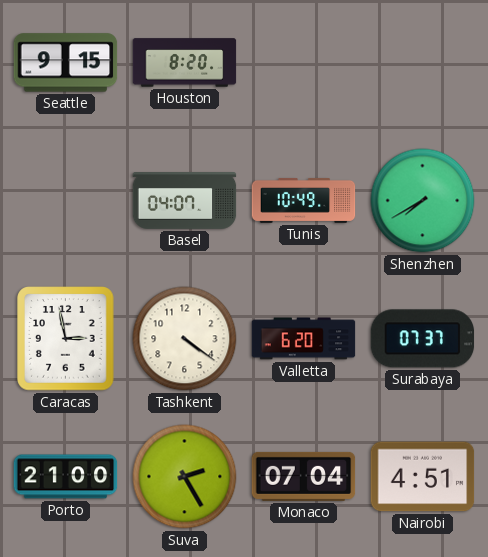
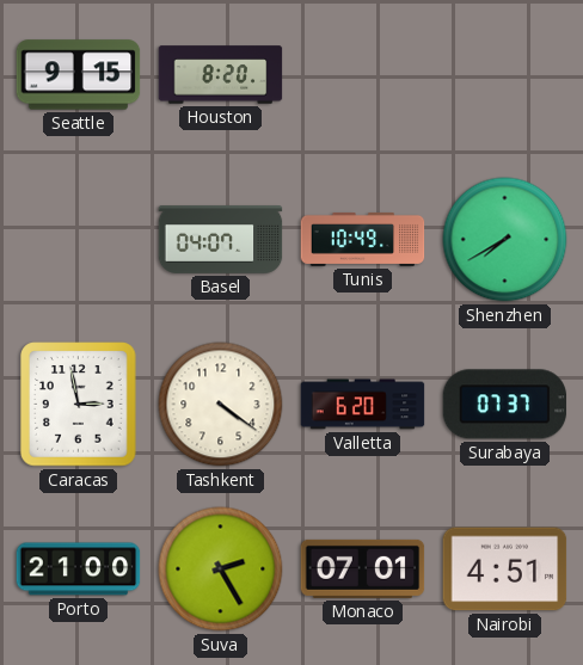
Monaco: 07:04 -> 07:01 (363, 568)
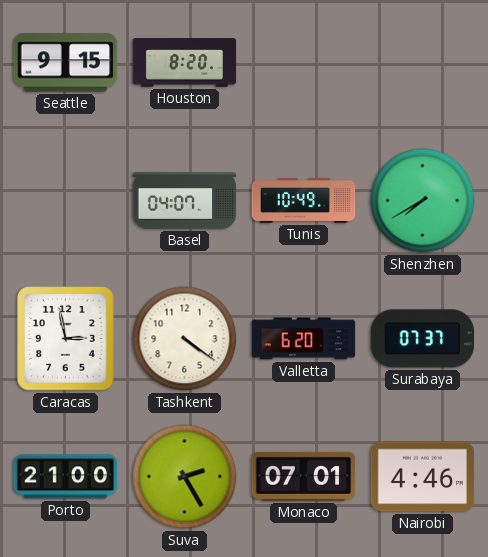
Nairobi: 4:51 -> 4:46 (423, 477)
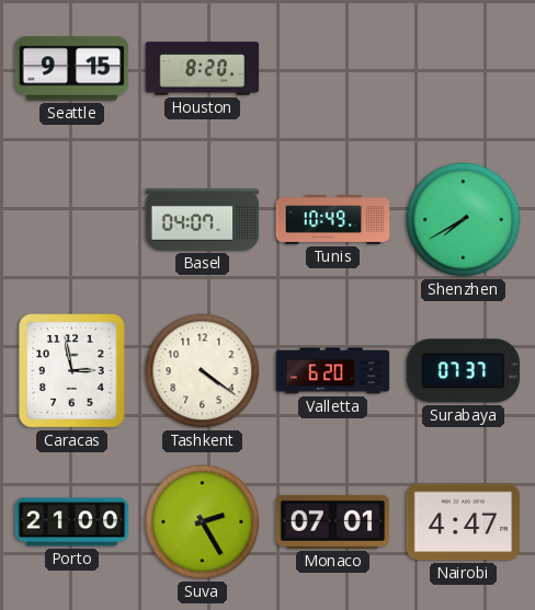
Nairobi: 4:46 -> 4:47 (464, 522)
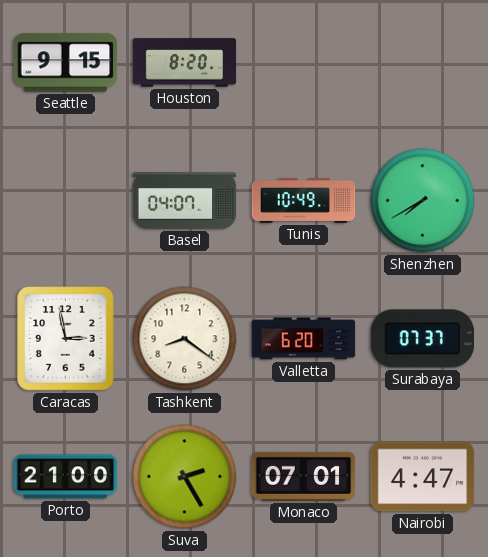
Tashkent: 4:21 -> 8:21 (185, 339)
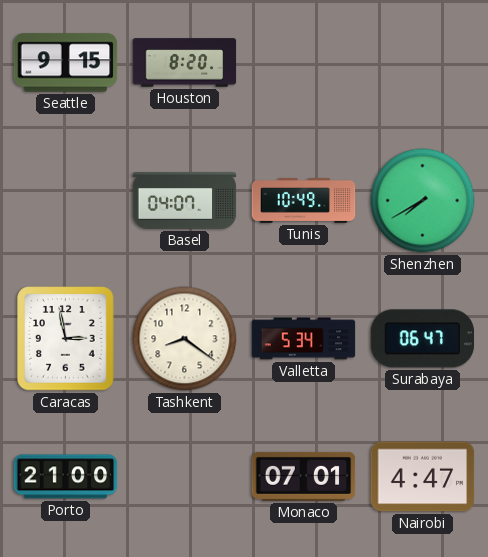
Valletta: 6:20 -> 5:34 (304, 339)
Surabaya: 07:37 -> 06:47 (423, 339)
Suva: 2:25 -> none (185, 477)
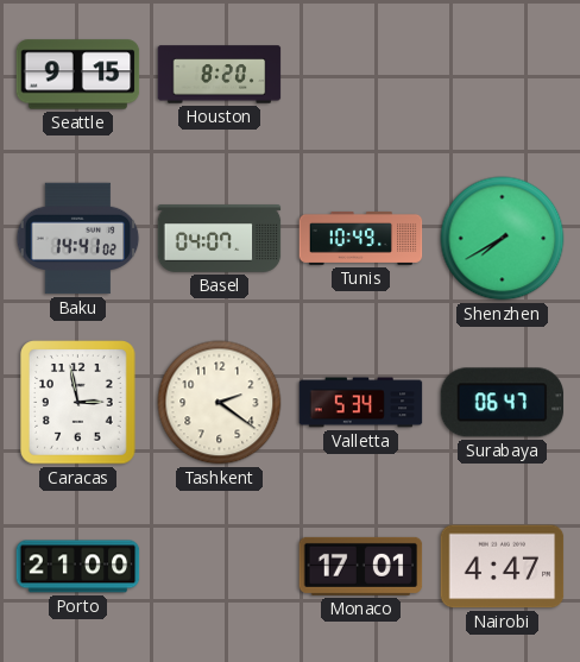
Baku: none -> 14:41 (78, 239)
Tashkent: 8:21 -> 2:21 (220, 403)
Monaco: 07:01 -> 17:01 (361, 566)
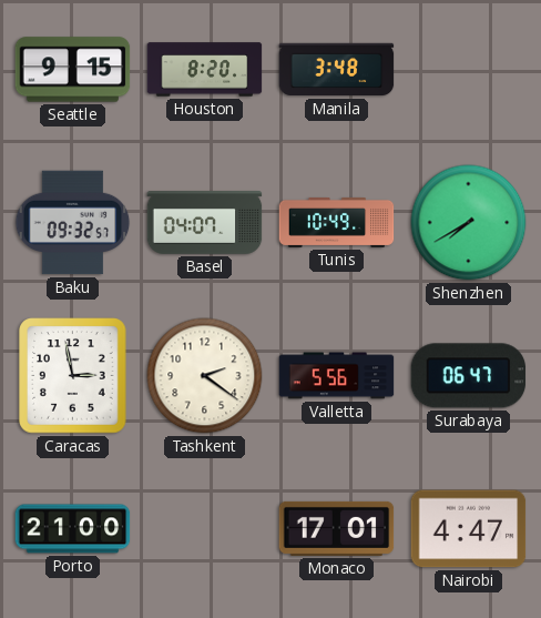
Manila: none -> 3:48 (337, 70)
Baku: 14:41 -> 09:32 (73, 223)
Valletta: 5:34 -> 5:56 (337, 376)
